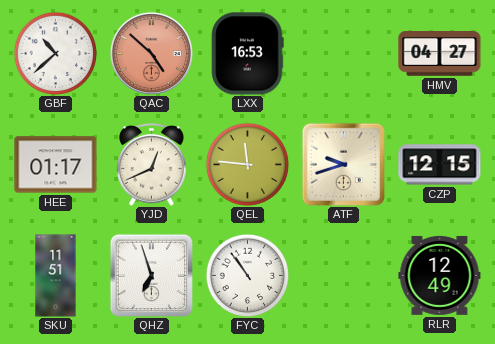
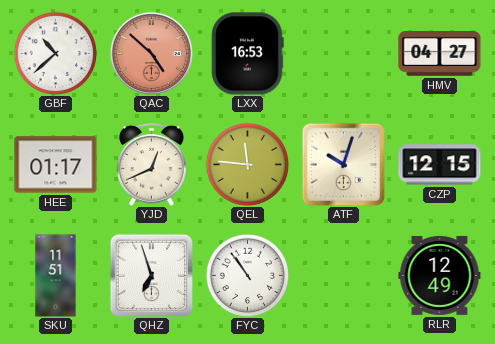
ATF: 9:42 -> 10:03 (343, 164)
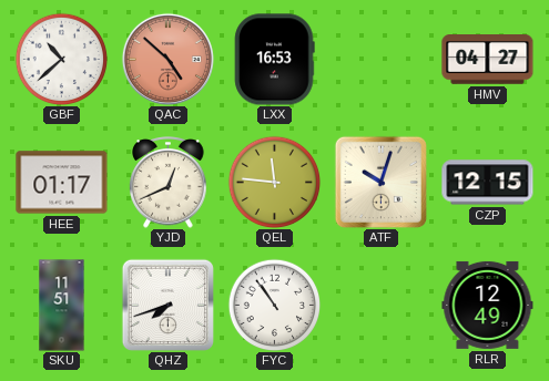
QHZ: 6:57 -> 7:42 (167, 305)
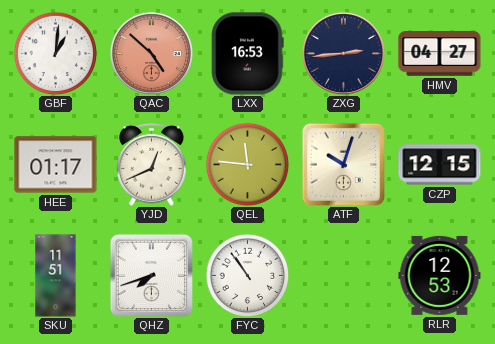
GBF: 10:38 -> 1:01 (55, 53)
ZXG: none -> 2:44 (343, 53)
RLR: 12:49 -> 12:53 (440, 275)
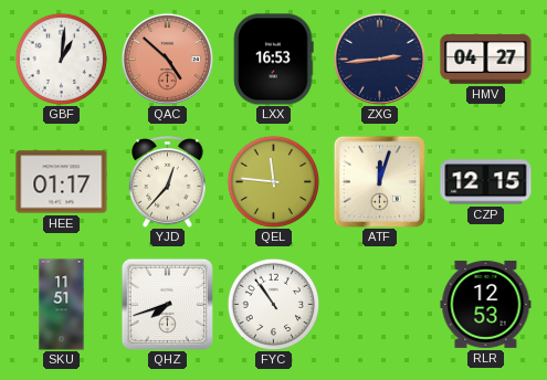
YJD: 12:41 -> 12:37 (168, 182)
ATF: 10:03 -> 12:03 (379, 181)
